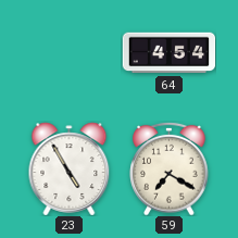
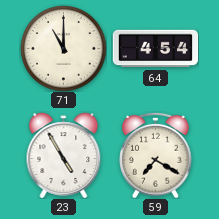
71: none -> 11:00 (63, 48)
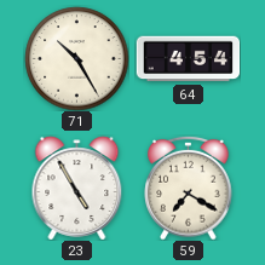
71: 11:00 -> 10:25 (76, 58)
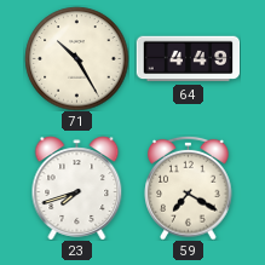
64: 4:54 -> 4:49 (188, 59)
23: 4:55 -> 7:42 (77, 188)
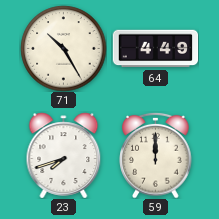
59: 7:20 -> 12:00 (156, 155)
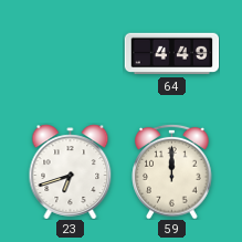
71: 10:25 -> none (63, 48)
23: 7:42 -> 6:42 (71, 171)
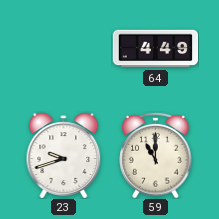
23: 6:42 -> 9:42 (64, 155)
59: 12:00 -> 11:00 (156, 155)
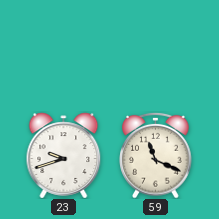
64: 4:49 -> none (155, 49)
59: 11:00 -> 11:19 (156, 155)
